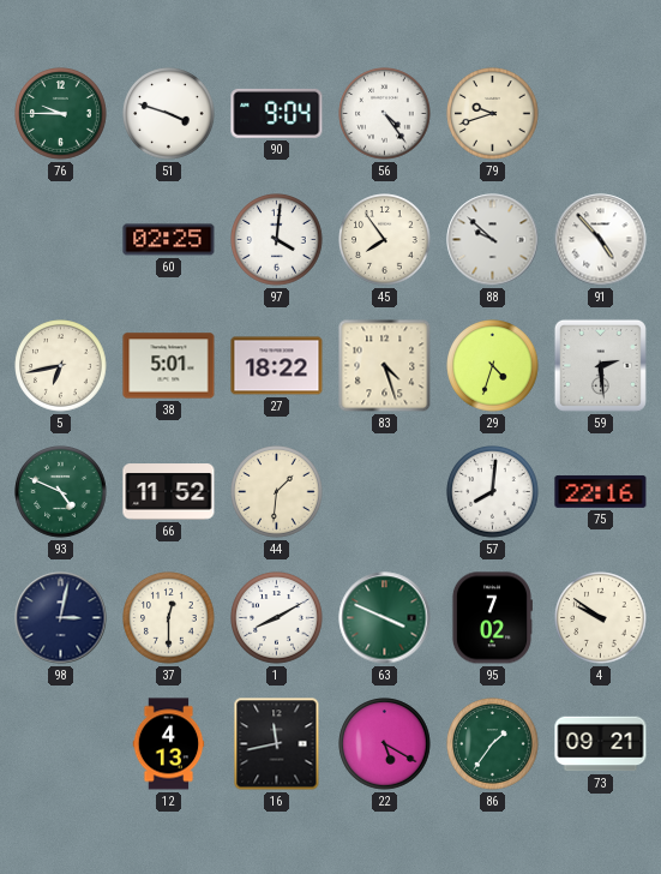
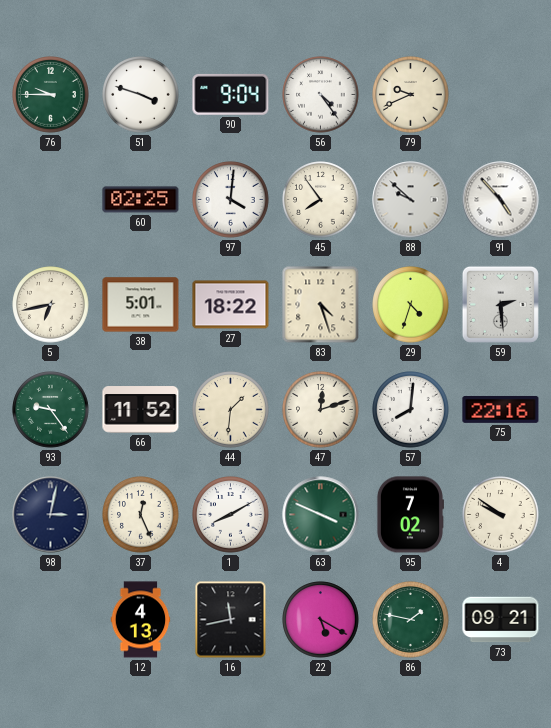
79: 9:42 -> 9:41 (411, 95)
93: 4:49 -> 9:24 (51, 410)
47: none -> 12:12 (321, 410)
37: 12:30 -> 12:26 (141, 515)
86: 1:36 -> 1:47 (411, 620)
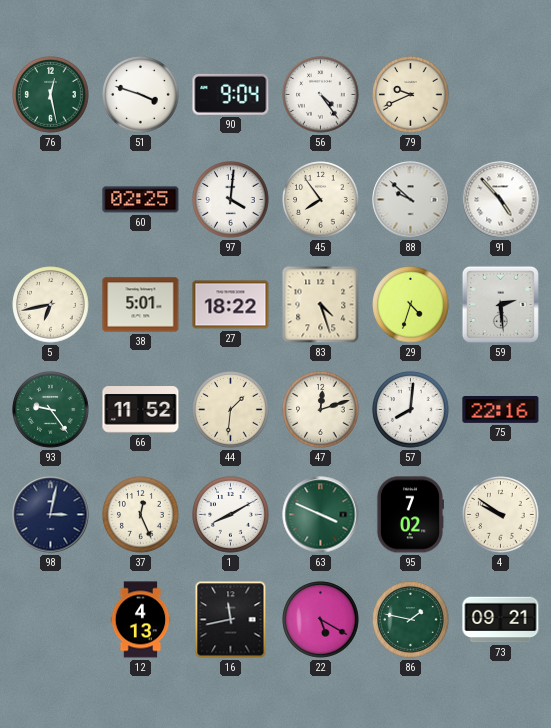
76: 9:45 -> 12:28 (51, 95)
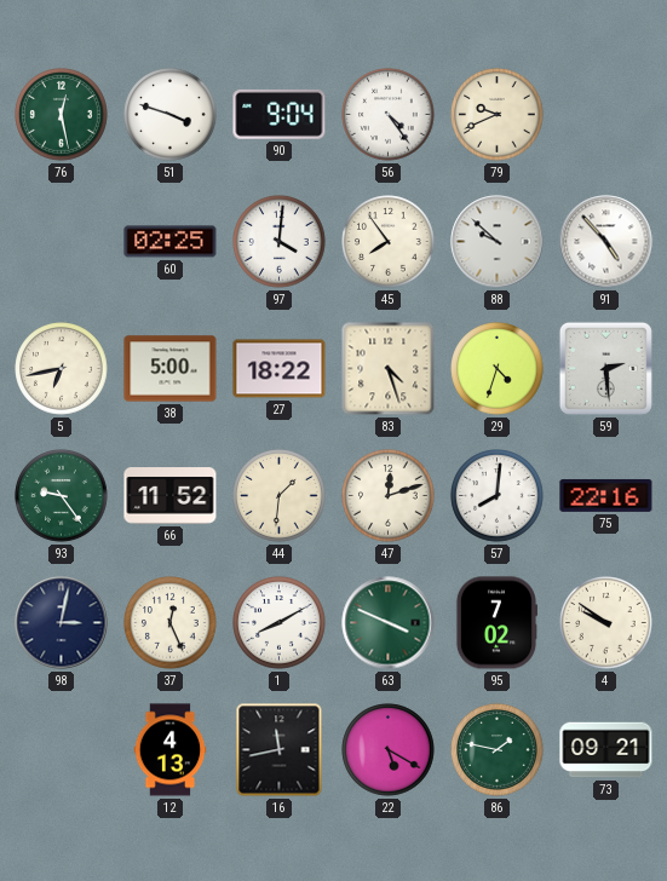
38: 5:01 -> 5:00 (171, 369)
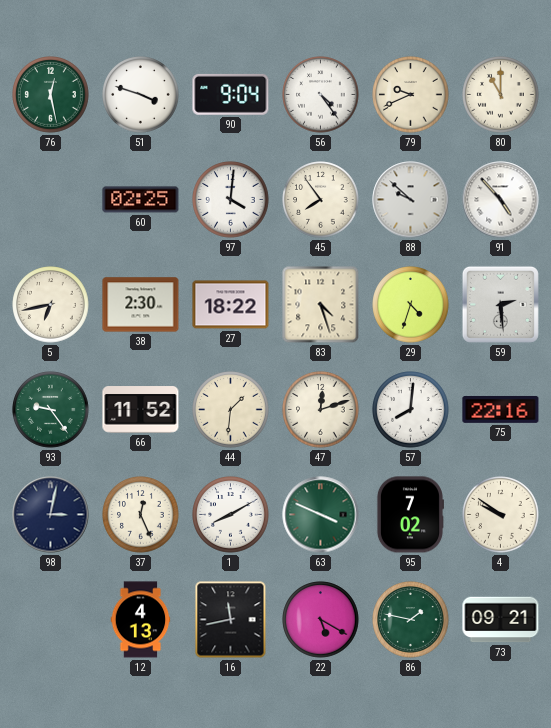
80: none -> 11:00 (501, 95)
38: 5:00 -> 2:30 (141, 305)
